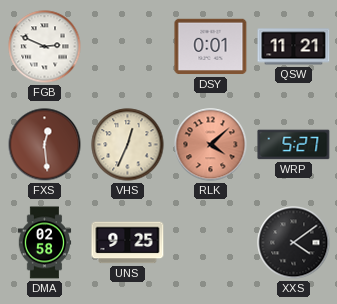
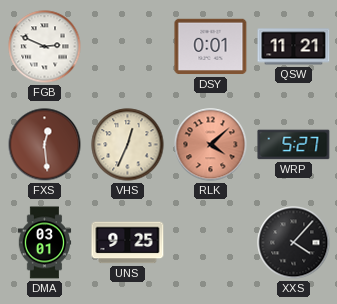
DMA: 02:58 -> 03:01 (45, 243)
XXS: 4:09 -> 4:07 (294, 243)
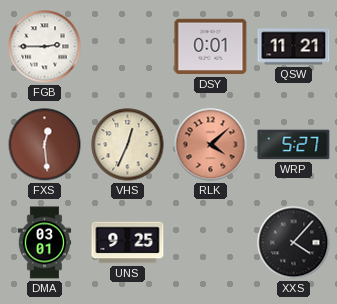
FGB: 2:49 -> 2:45 (45, 47)
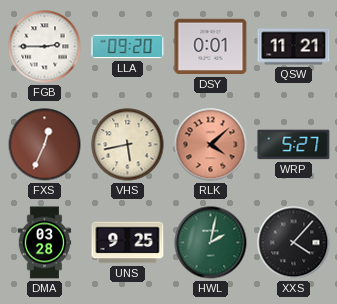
LLA: none -> 09:20 (128, 47)
FXS: 12:29 -> 12:34 (45, 145)
VHS: 12:34 -> 5:43 (128, 145)
DMA: 03:01 -> 03:28 (45, 243)
HWL: none -> 2:02 (211, 243)
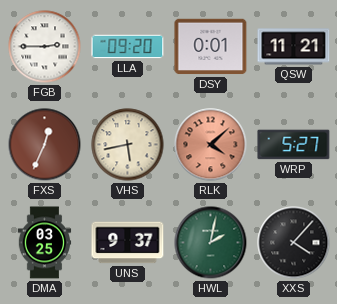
DMA: 03:28 -> 03:25 (45, 243)
UNS: 9:25 -> 9:37 (128, 243)
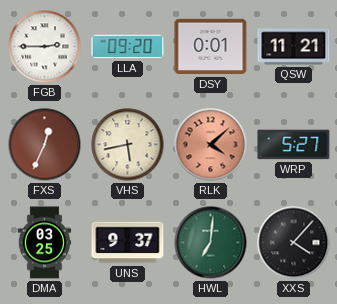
HWL: 2:02 -> 7:01 (211, 243)
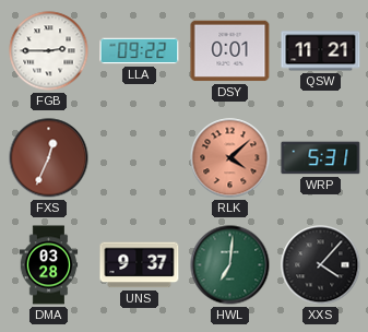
LLA: 09:20 -> 09:22 (140, 51)
VHS: 5:43 -> none (128, 145)
WRP: 5:27 -> 5:31 (321, 158)
DMA: 03:25 -> 03:28 (49, 265)
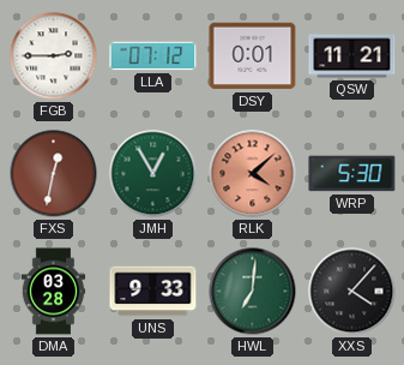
LLA: 09:22 -> 07:12 (153, 56)
FXS: 12:34 -> 12:32 (54, 174)
JMH: none -> 12:55 (153, 174)
WRP: 5:31 -> 5:30 (352, 174)
UNS: 9:37 -> 9:33 (153, 292)
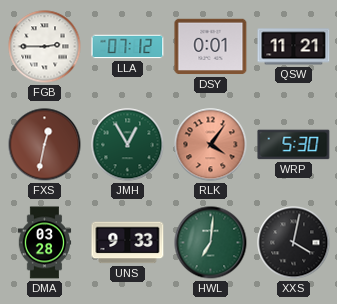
RLK: 4:08 -> 4:06 (211, 145)
XXS: 4:07 -> 4:02 (294, 243)
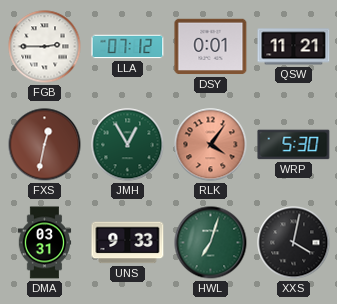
DMA: 03:28 -> 03:31 (45, 243)
HWL: 7:01 -> 7:03 (211, 243)
